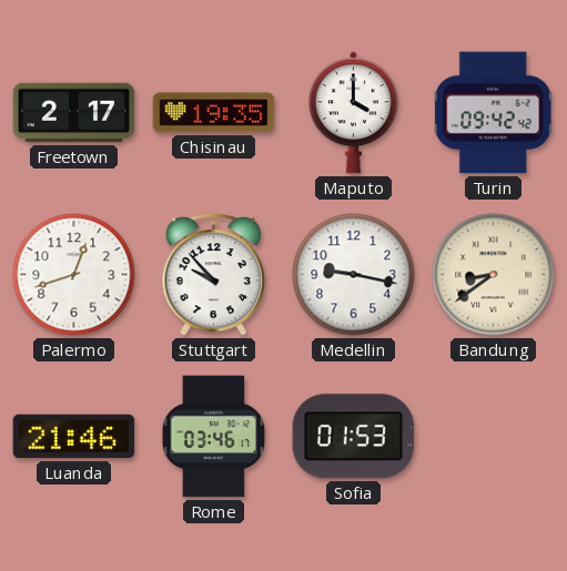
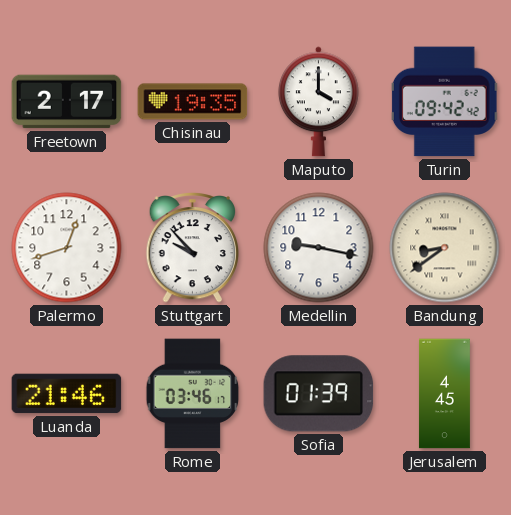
Sofia: 01:53 -> 01:39 (319, 394)
Jerusalem: none -> 4:45 (444, 394)
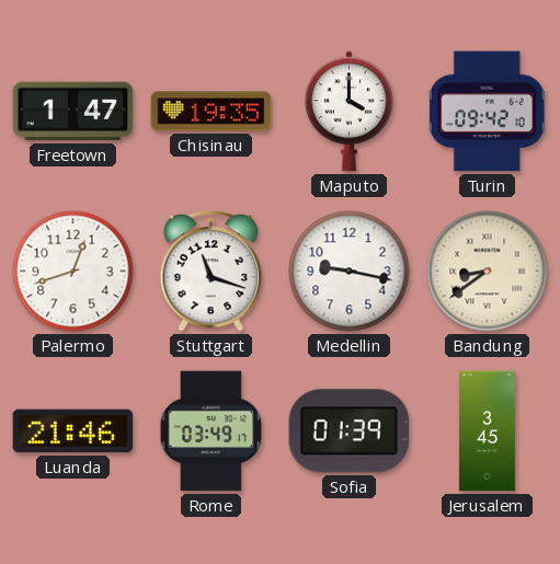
Freetown: 2:17 -> 1:47 (73, 112)
Turin: 09:42:42 -> 09:42:10 (488, 112)
Stuttgart: 9:53 -> 11:18 (210, 271)
Rome: 03:46 -> 03:49 (212, 431)
Jerusalem: 4:45 -> 3:45 (487, 431)
